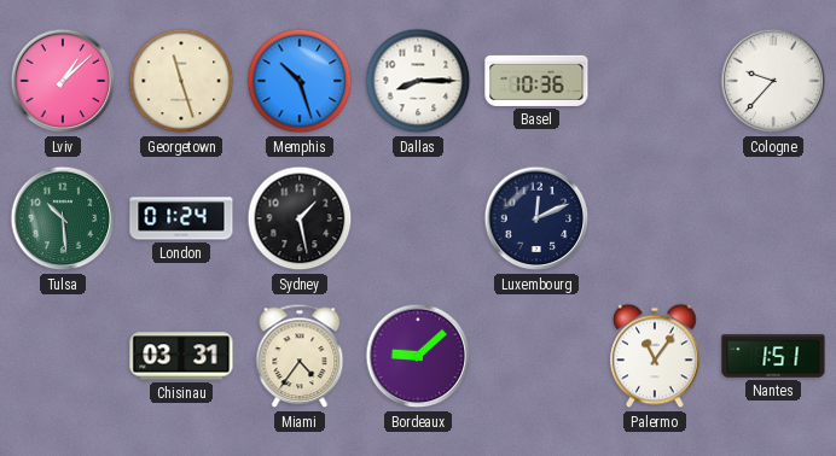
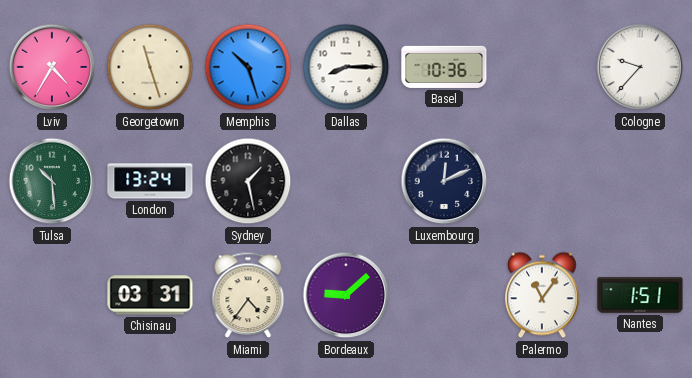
Lviv: 1:08 -> 4:35 (52, 67)
London: 01:24 -> 13:24 (150, 181)
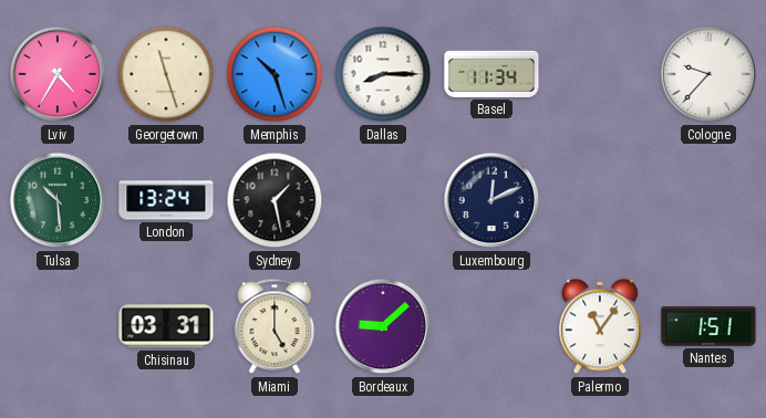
Basel: 10:36 -> 11:34 (491, 74)
Miami: 4:36 -> 5:00 (275, 326)
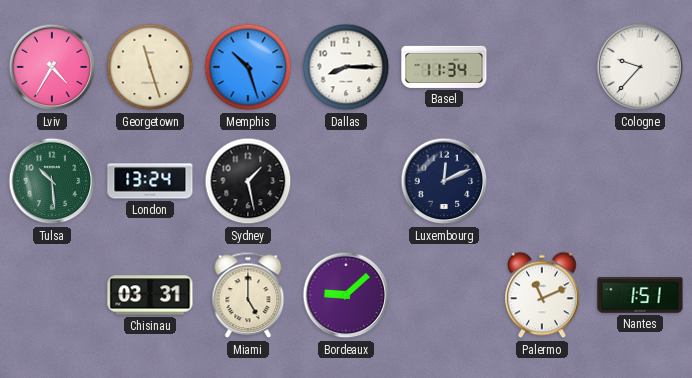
Palermo: 11:06 -> 11:11 (542, 295)
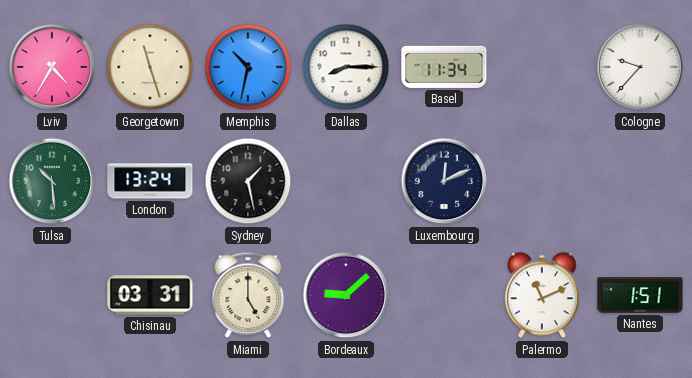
Memphis: 10:27 -> 10:32 (248, 67)
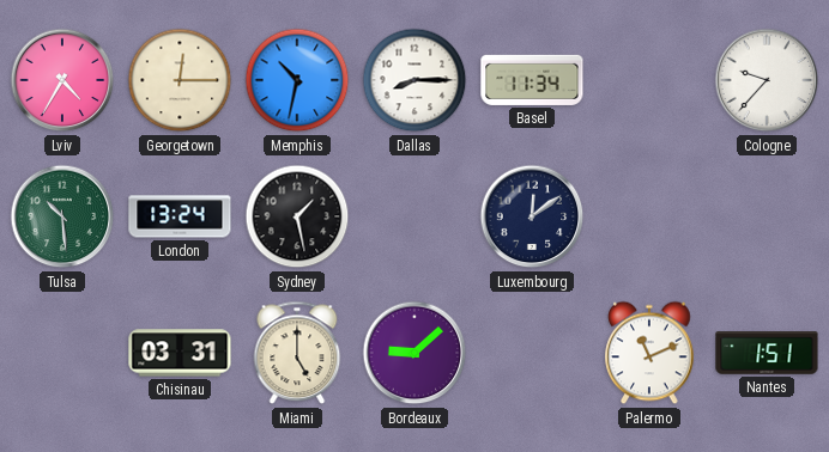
Georgetown: 11:27 -> 12:15 (180, 80)
Luxembourg: 12:11 -> 12:09 (532, 216)
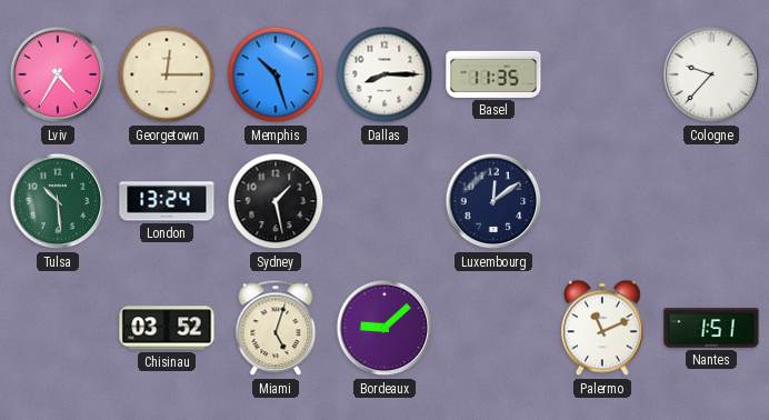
Memphis: 10:32 -> 10:27 (276, 74)
Basel: 11:34 -> 11:35 (493, 74)
Chisinau: 03:31 -> 03:52 (167, 328)
Miami: 5:00 -> 5:03 (276, 328)
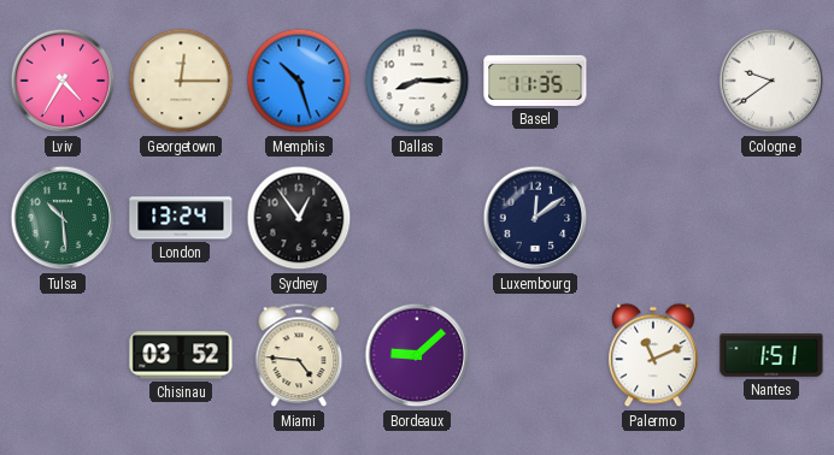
Cologne: 9:37 -> 9:39 (771, 81)
Sydney: 1:28 -> 12:54 (299, 218)
Miami: 5:03 -> 4:46 (299, 355)
